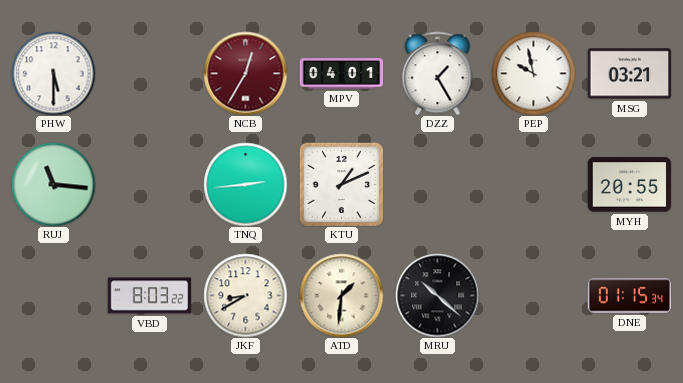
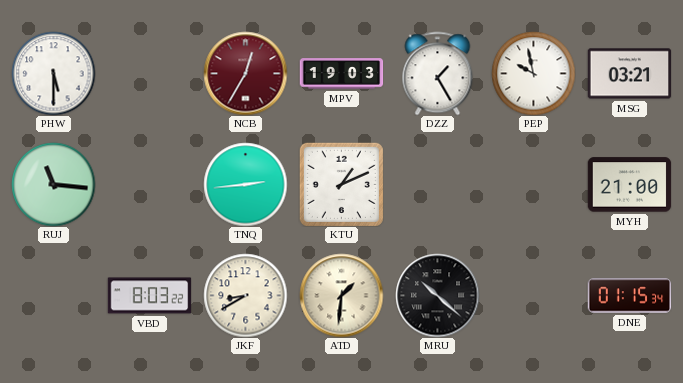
MPV: 04:01 -> 19:03 (341, 74)
MYH: 20:55 -> 21:00 (629, 185)
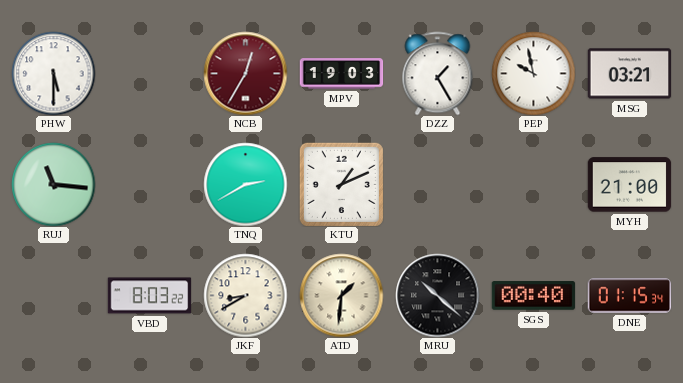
TNQ: 2:44 -> 2:40 (245, 184)
SGS: none -> 00:40 (533, 296)
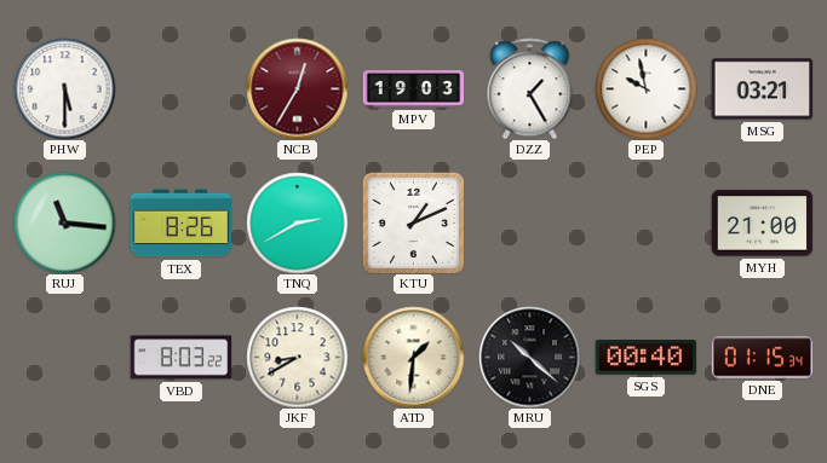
TEX: none -> 8:26 (180, 224)
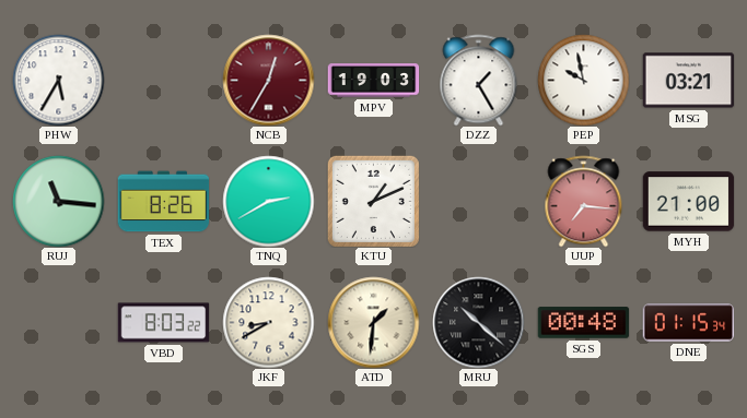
PHW: 5:30 -> 5:35 (58, 80)
UUP: none -> 7:16 (584, 201)
SGS: 00:40 -> 00:48 (583, 323)
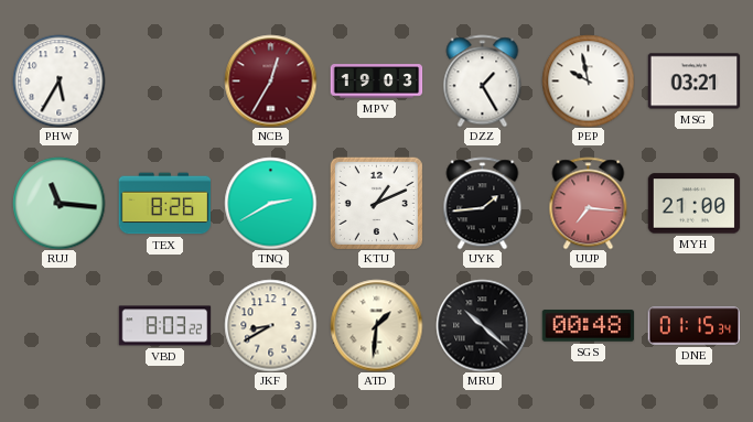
UYK: none -> 1:44 (483, 203)
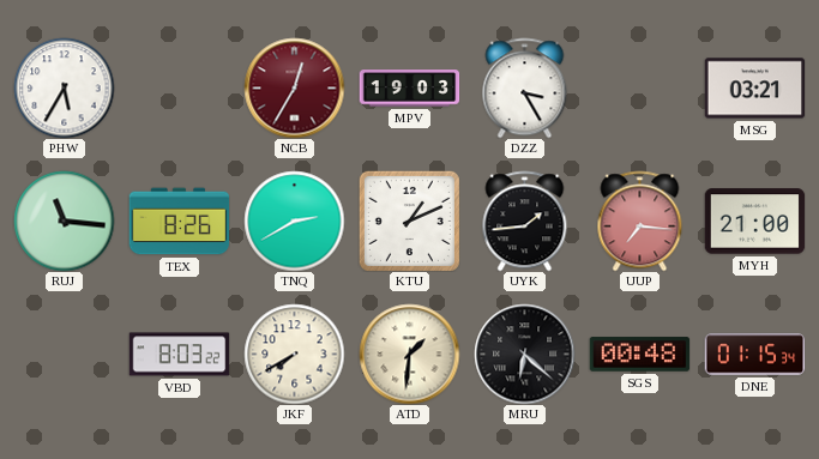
DZZ: 1:25 -> 3:25 (525, 87)
PEP: 9:58 -> none (588, 80)
JKF: 8:40 -> 7:40 (294, 354)
MRU: 10:22 -> 6:22 (524, 354)
